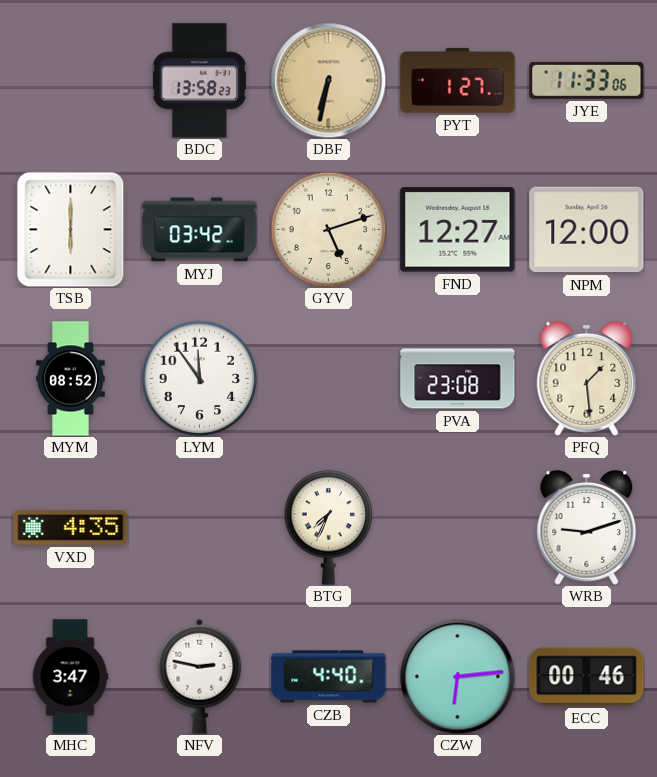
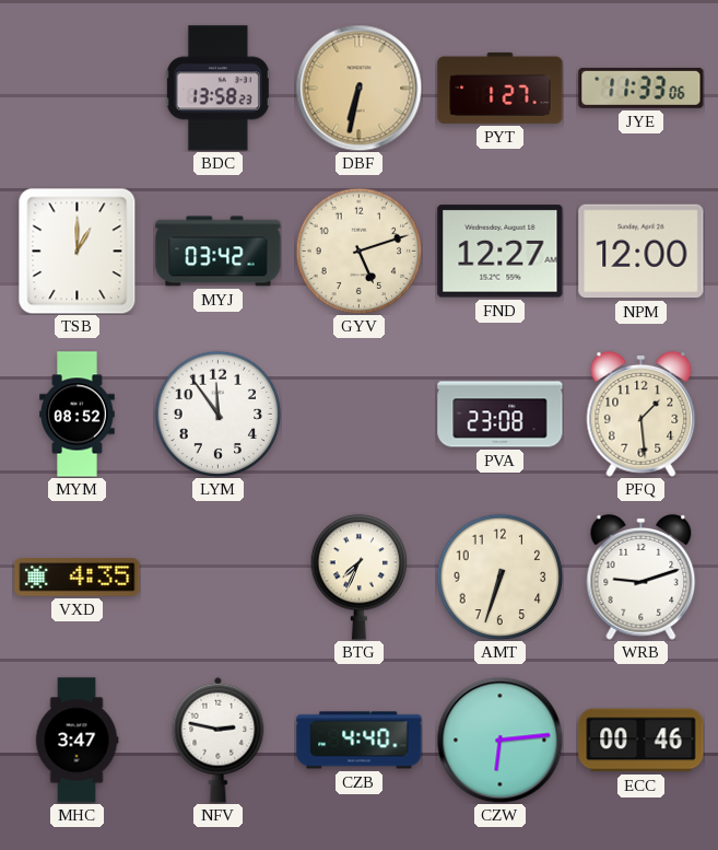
TSB: 6:00 -> 1:00 (78, 251)
AMT: none -> 6:33 (499, 577)
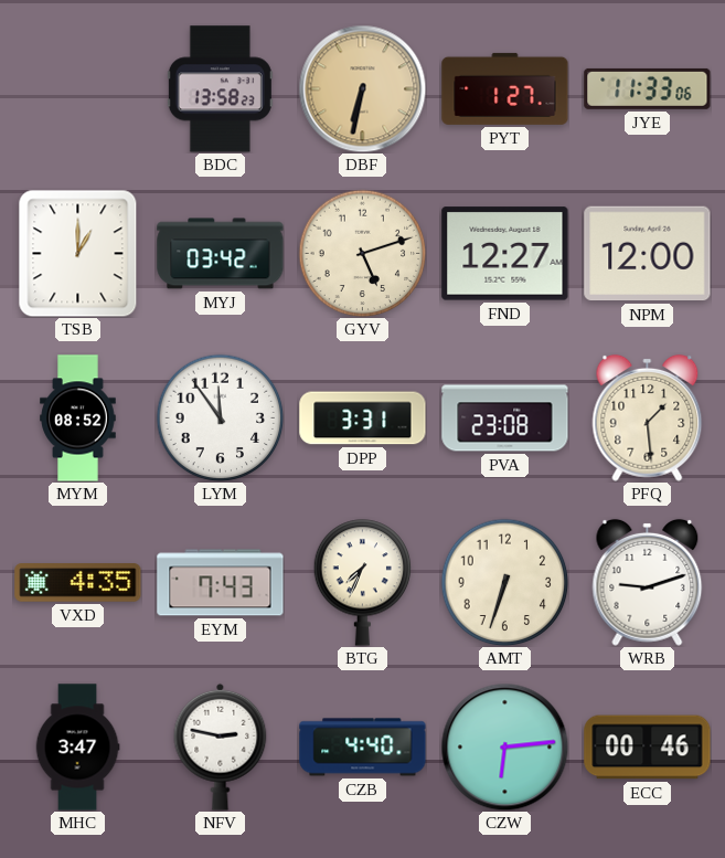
DPP: none -> 3:31 (363, 419)
EYM: none -> 7:43 (221, 583)
